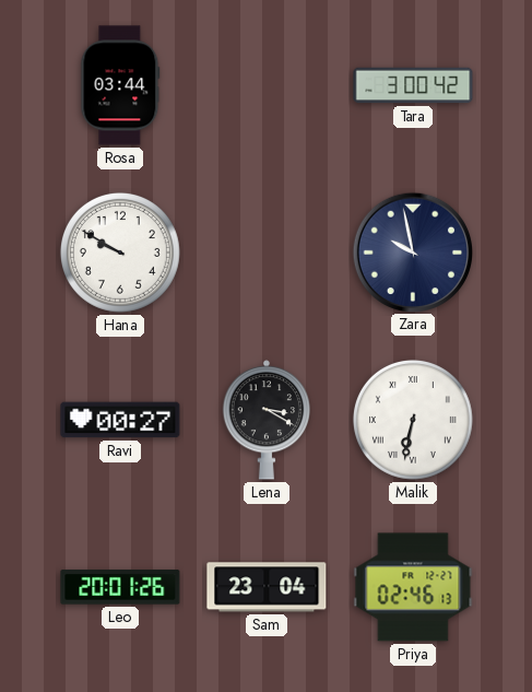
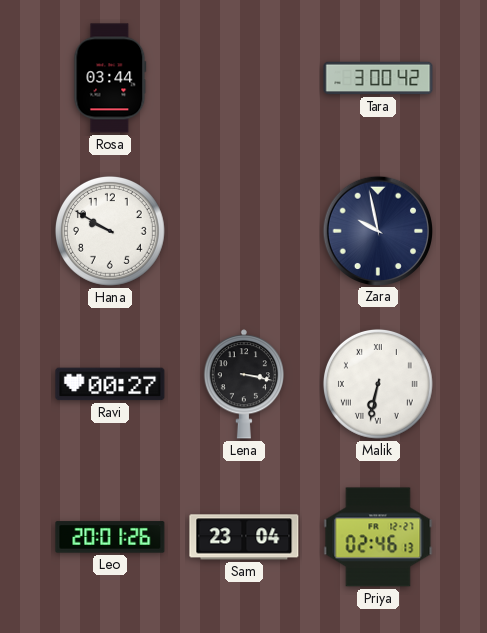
Lena: 3:20 -> 3:17 (243, 384)
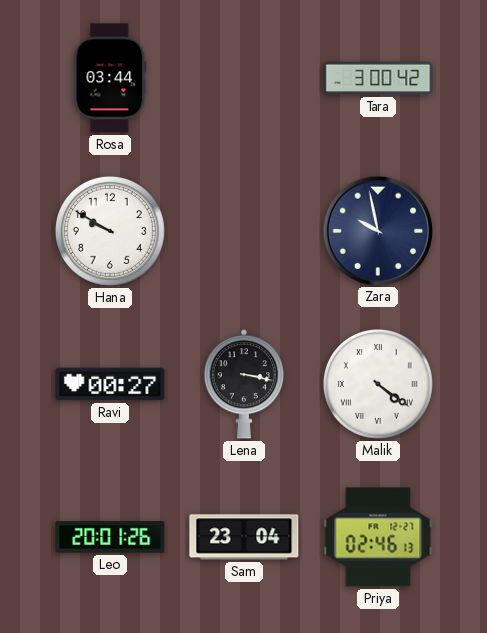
Malik: 6:32 -> 4:21 (378, 384)
